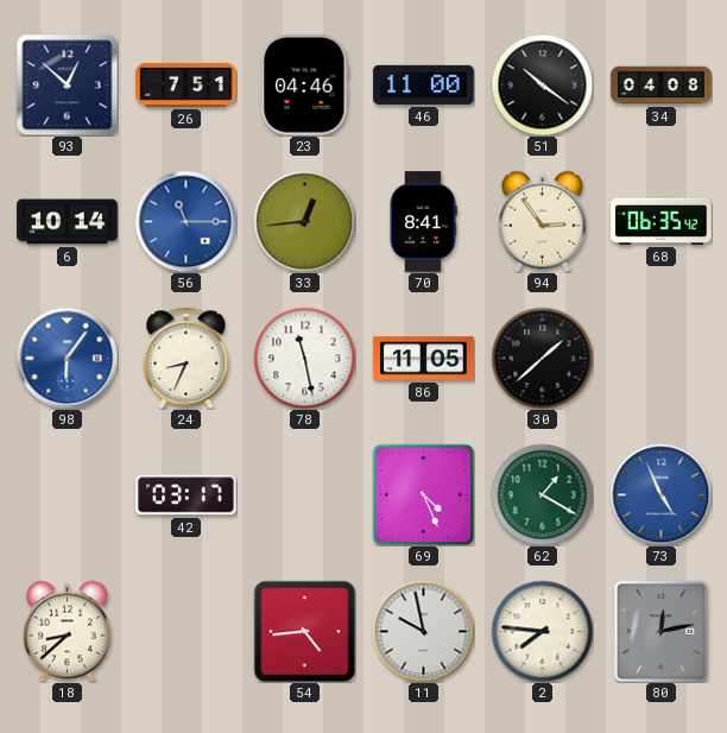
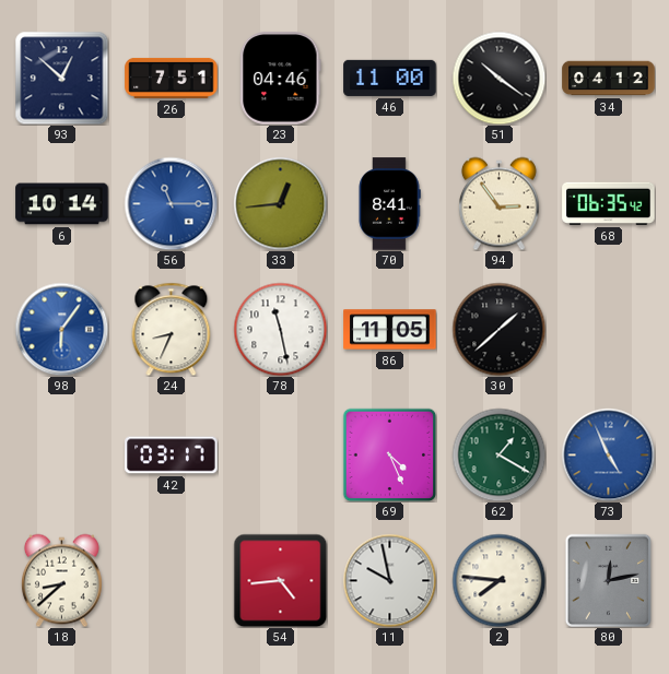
34: 04:08 -> 04:12 (609, 79)
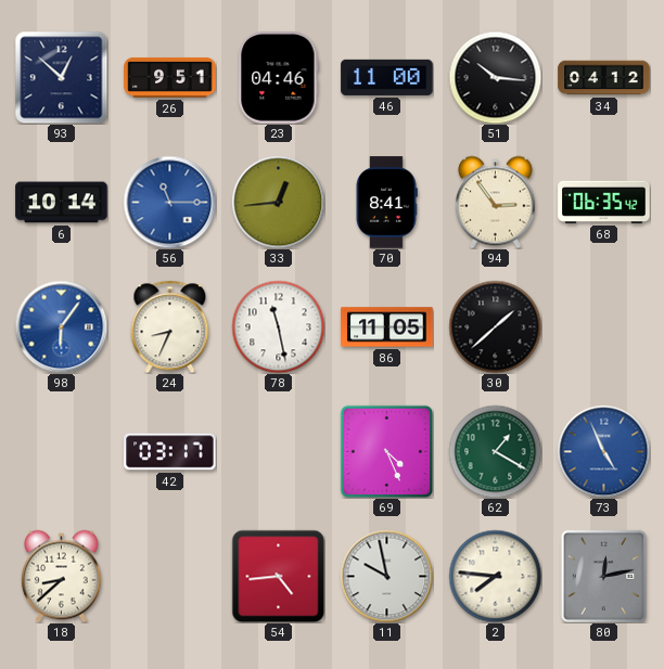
26: 7:51 -> 9:51 (170, 77)
51: 10:21 -> 10:16 (495, 77)
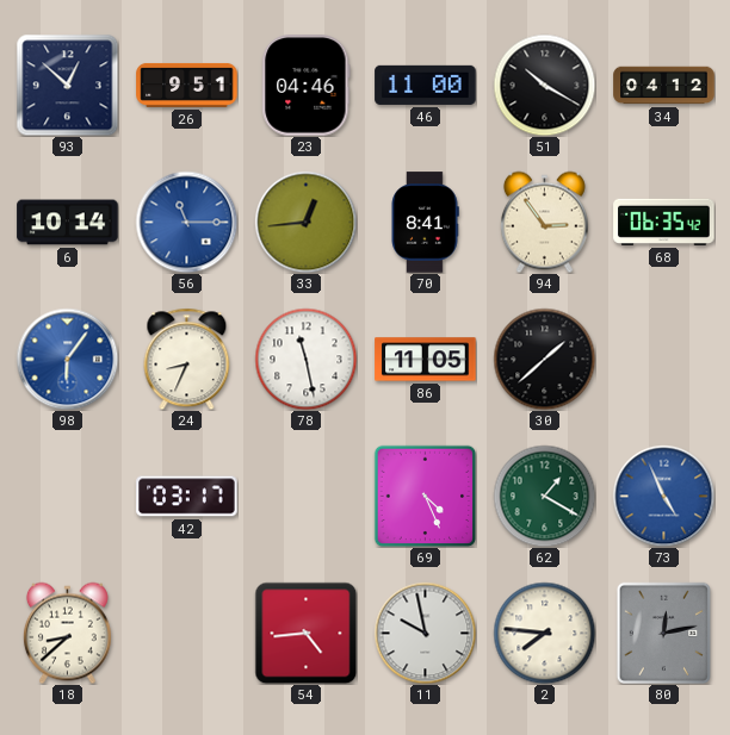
51: 10:16 -> 10:20 (544, 85)
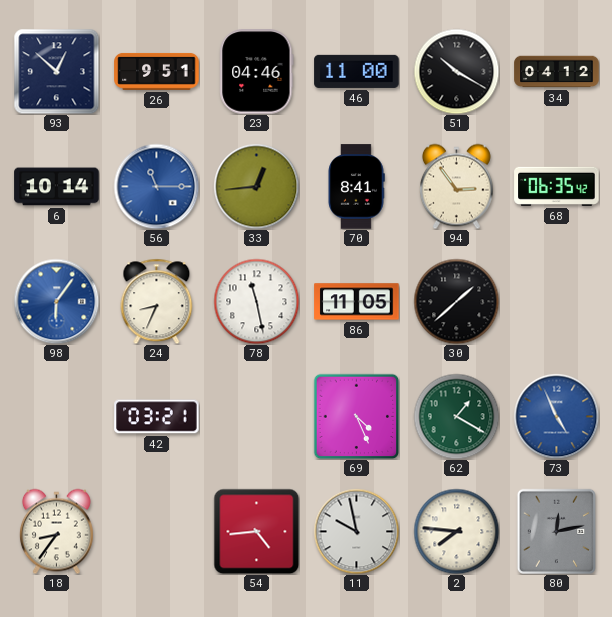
42: 03:17 -> 03:21 (157, 417)
18: 8:38 -> 8:36 (56, 531)
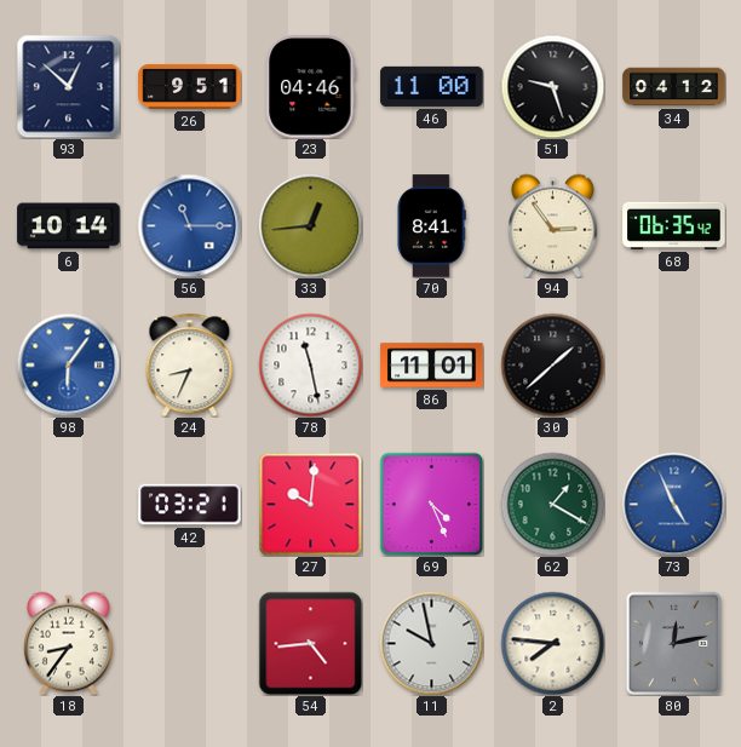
51: 10:20 -> 9:27 (552, 86)
86: 11:05 -> 11:01 (432, 366)
27: none -> 10:01 (310, 504)
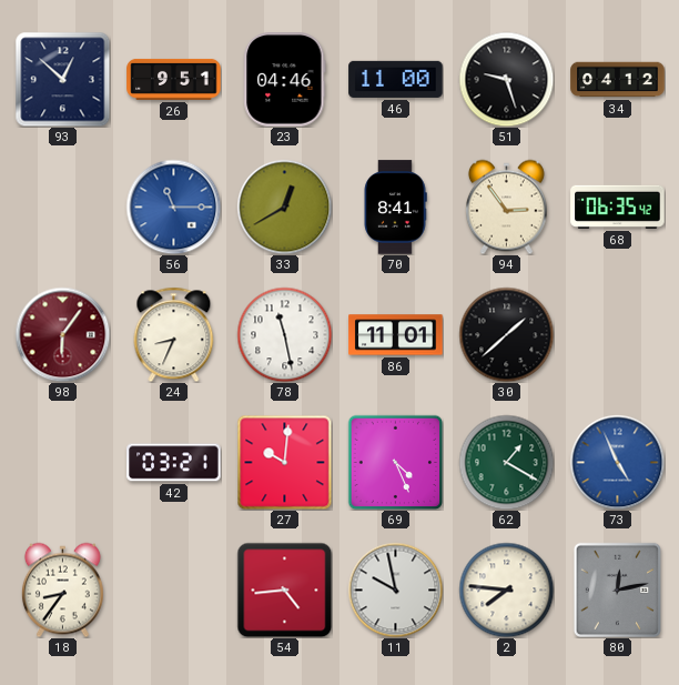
6: 10:14 -> none (69, 226)
33: 12:44 -> 12:40 (284, 206)
98 dial: blue -> burgundy (62, 334)
